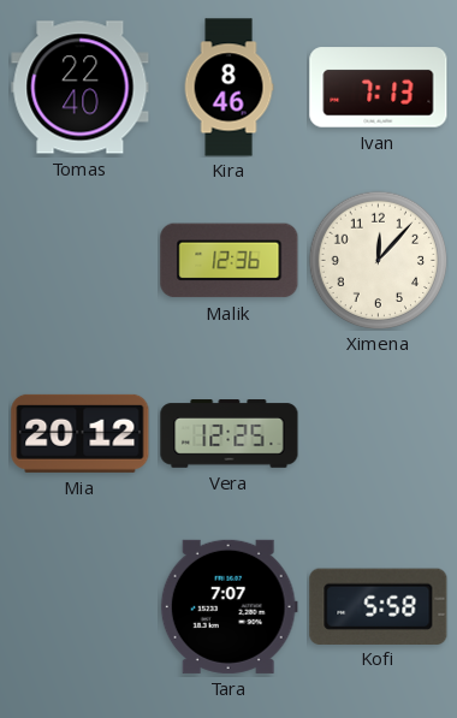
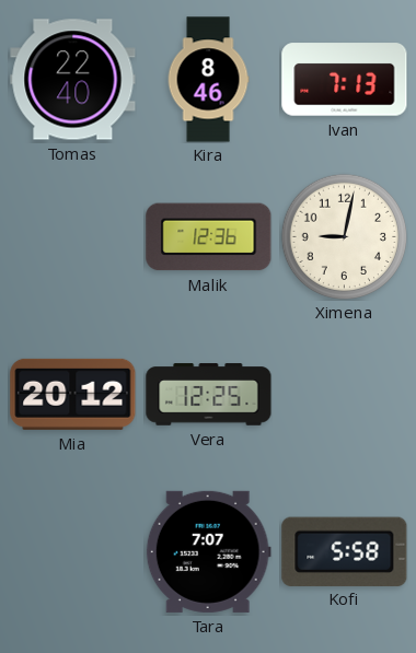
Ximena: 12:07 -> 9:02 (344, 236)
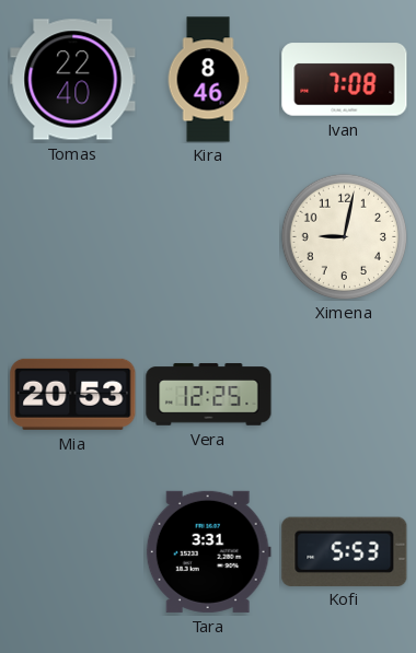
Ivan: 7:13 -> 7:08 (345, 80)
Malik: 12:36 -> none (209, 237)
Mia: 20:12 -> 20:53 (73, 394)
Tara: 7:07 -> 3:31 (208, 551)
Kofi: 5:58 -> 5:53 (345, 551)
